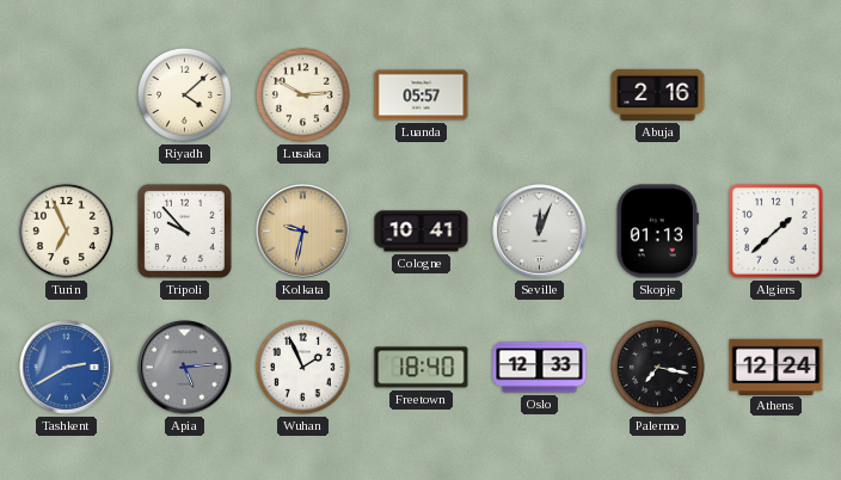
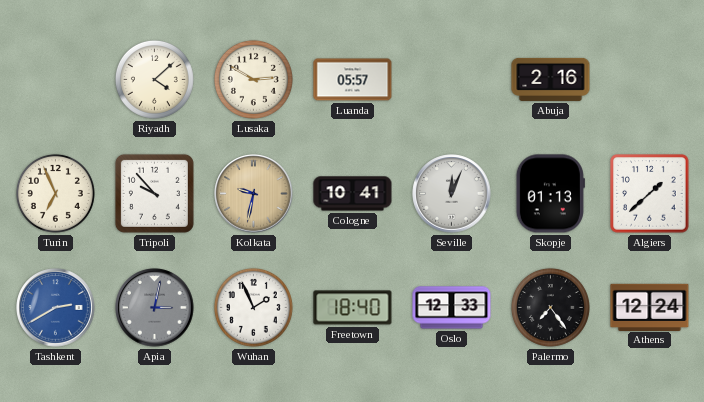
Apia: 5:14 -> 3:02 (155, 308)
Palermo: 7:17 -> 7:24 (550, 307)
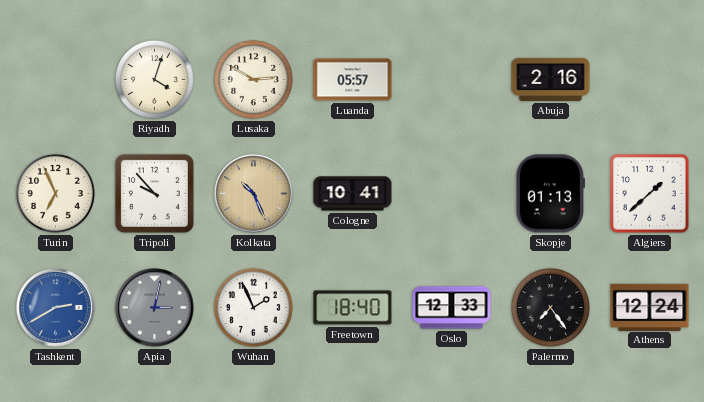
Riyadh: 4:08 -> 4:03 (154, 79)
Kolkata: 9:32 -> 10:26 (254, 194)
Seville: 12:04 -> none (452, 194)
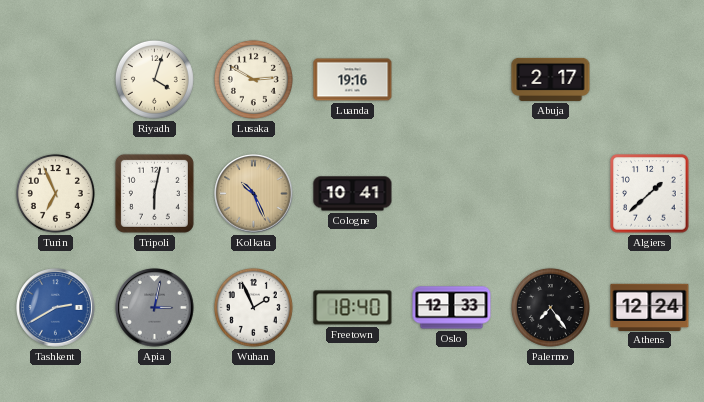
Luanda: 05:57 -> 19:16 (353, 80)
Abuja: 2:16 -> 2:17 (551, 79)
Tripoli: 9:53 -> 6:02 (154, 193)
Skopje: 01:13 -> none (550, 194)
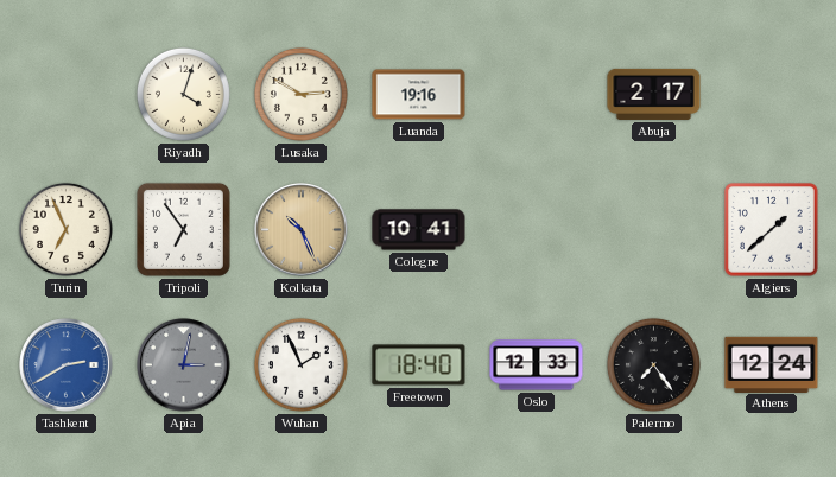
Tripoli: 6:02 -> 6:54 (183, 229)
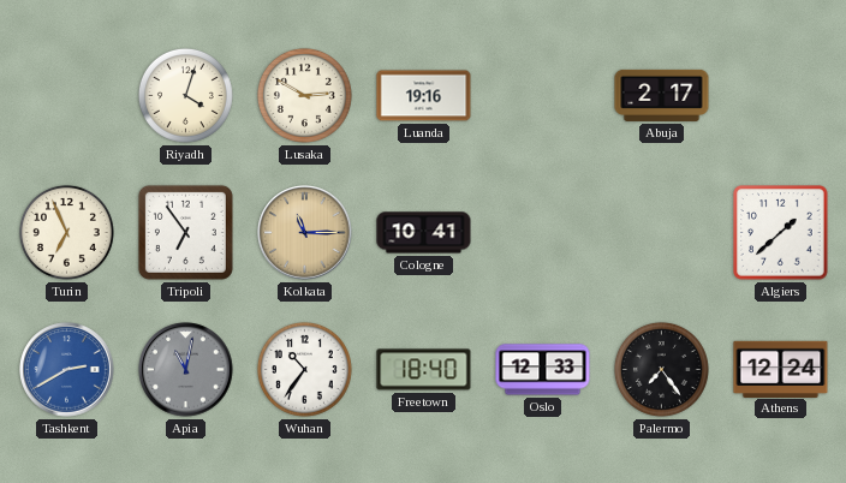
Kolkata: 10:26 -> 11:15 (305, 233)
Apia: 3:02 -> 11:02 (186, 370)
Wuhan: 1:56 -> 10:36 (304, 369)
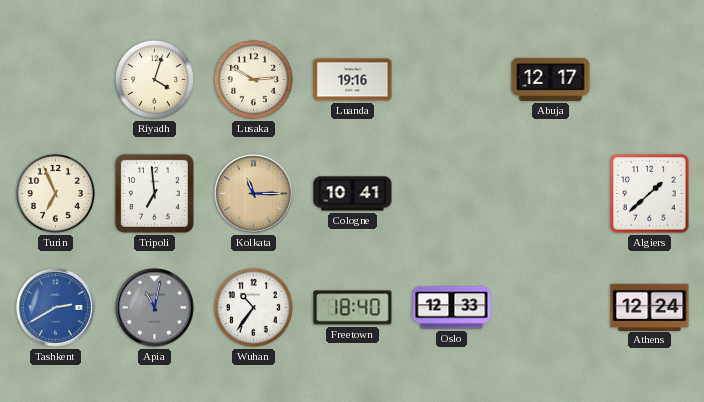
Abuja: 2:17 -> 12:17 (551, 79)
Tripoli: 6:54 -> 6:59 (154, 193)
Palermo: 7:24 -> none (661, 369)
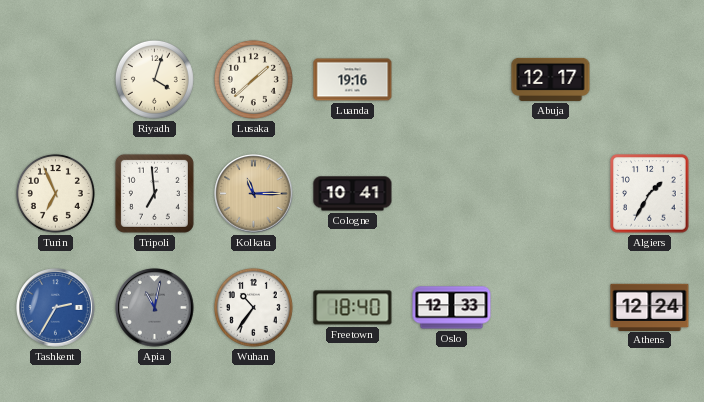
Lusaka: 2:50 -> 1:38 (253, 79)
Algiers: 1:38 -> 1:35 (650, 194)
Tashkent: 2:40 -> 2:35 (56, 308)
